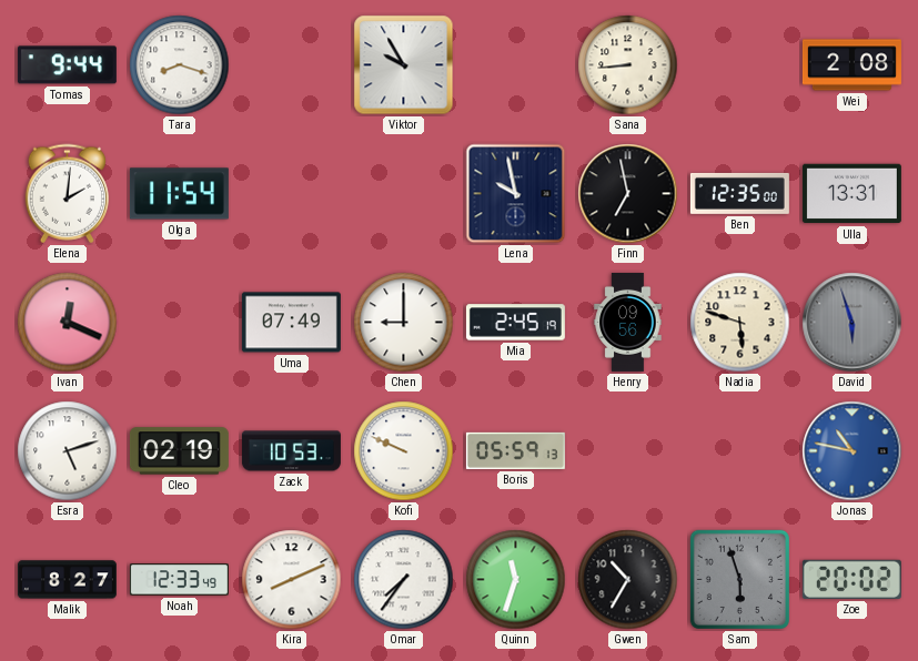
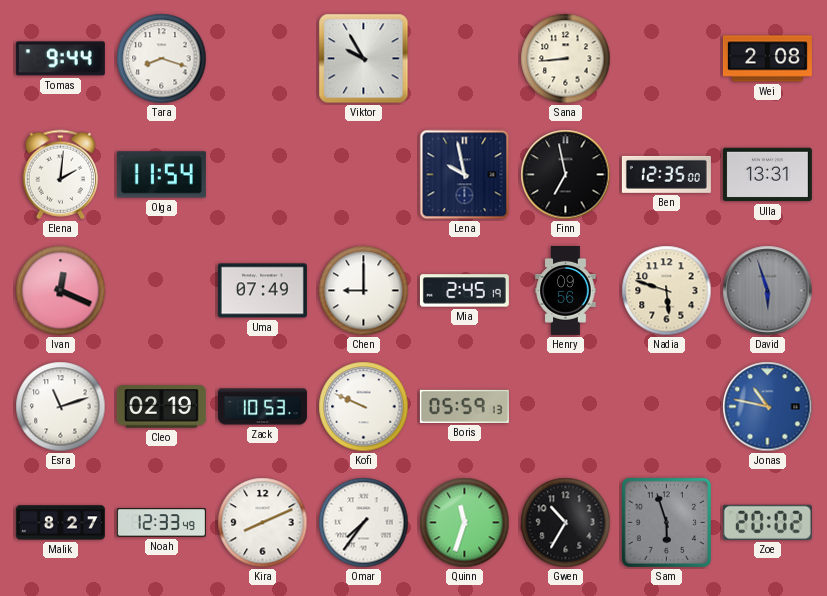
Esra: 5:12 -> 11:12 (61, 407)
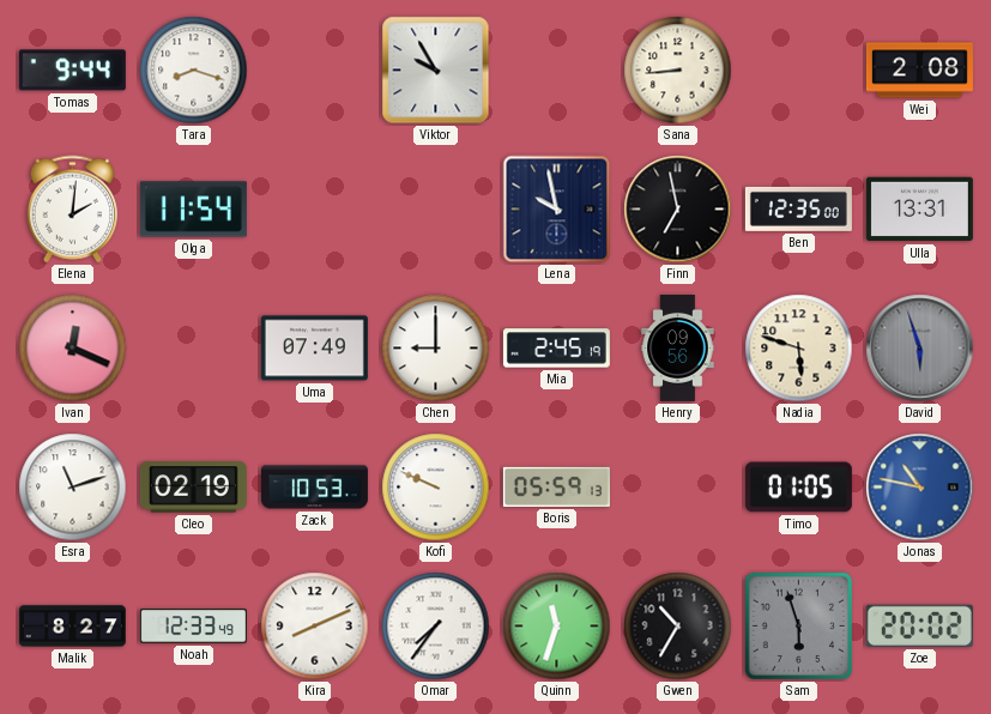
Timo: none -> 01:05 (798, 488)
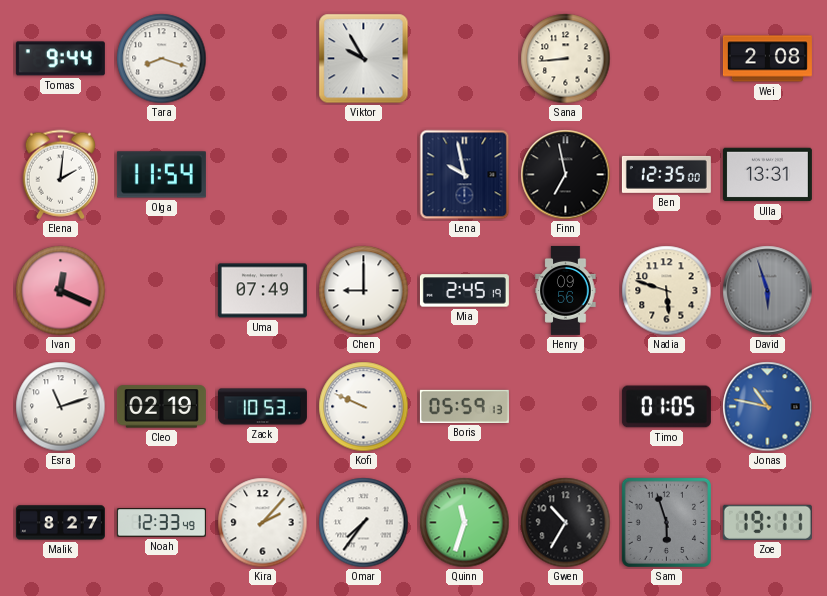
Kira: 8:11 -> 2:07 (263, 523)
Zoe: 20:02 -> 19:11 (767, 522)
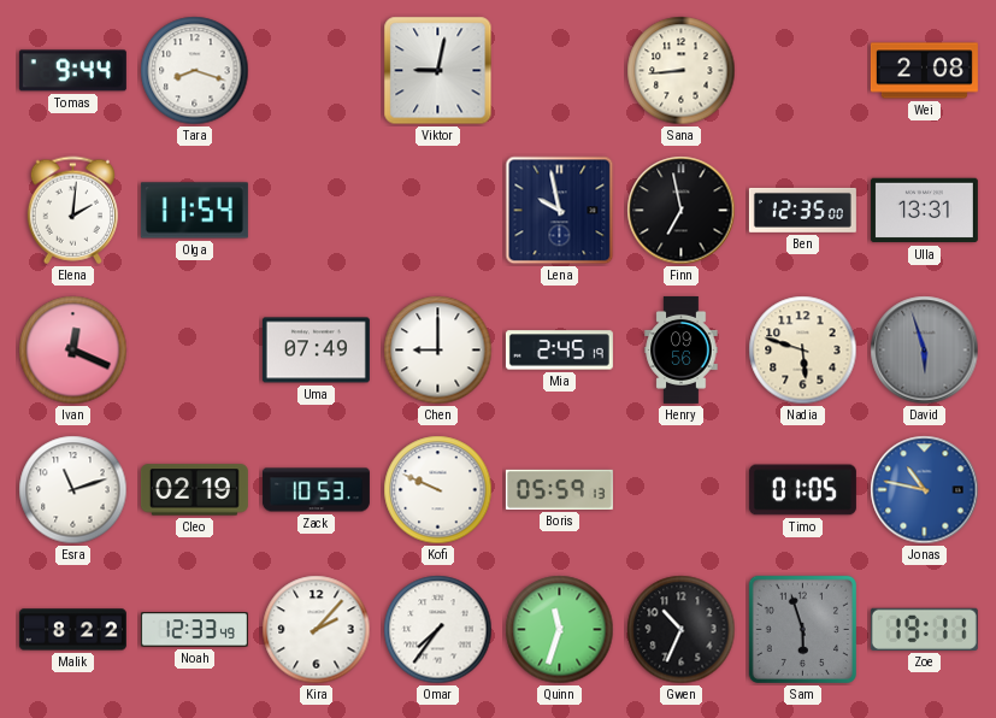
Viktor: 9:55 -> 9:02 (438, 71)
Malik: 8:27 -> 8:22 (72, 630)
Gwen: 10:35 -> 10:34 (682, 630)
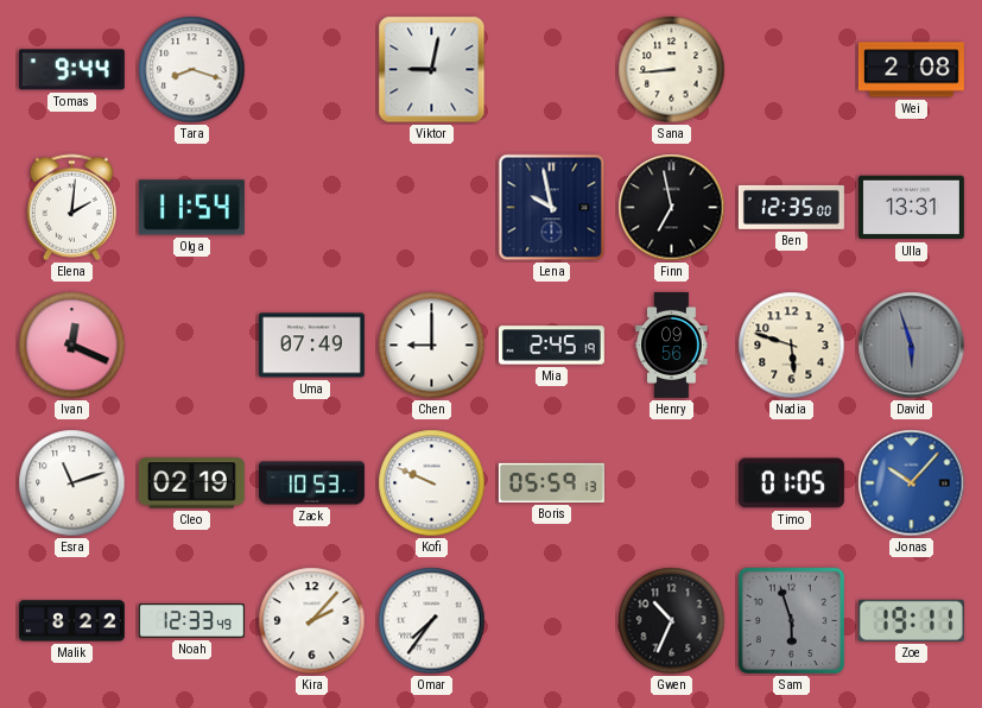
Jonas: 10:47 -> 10:07 (912, 483)
Quinn: 11:33 -> none (560, 630)
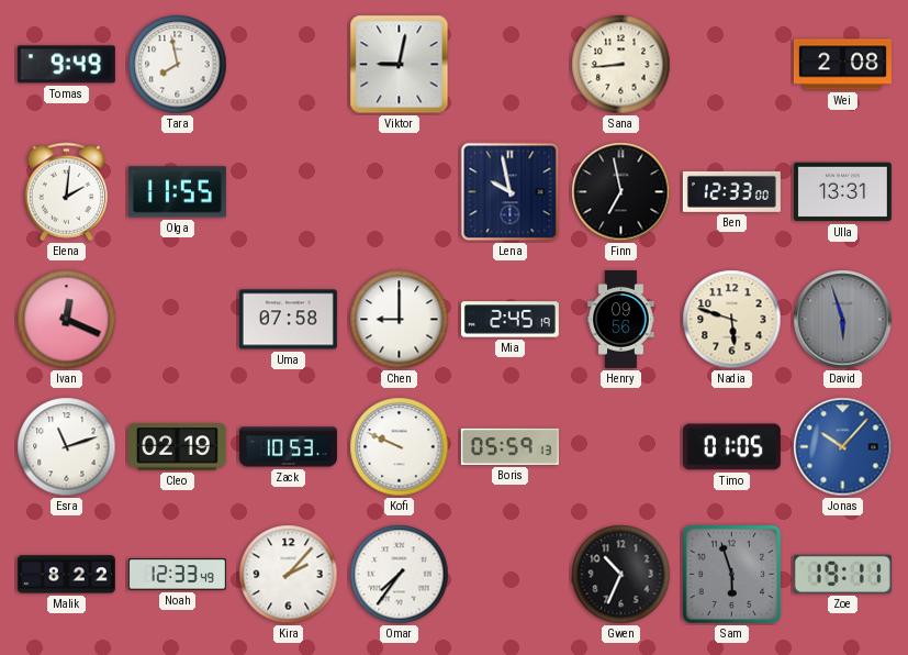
Tomas: 9:44 -> 9:49 (66, 65)
Tara: 8:18 -> 7:58 (178, 65)
Olga: 11:54 -> 11:55 (177, 192)
Ben: 12:35 -> 12:33 (731, 191)
Uma: 07:49 -> 07:58 (288, 320)
